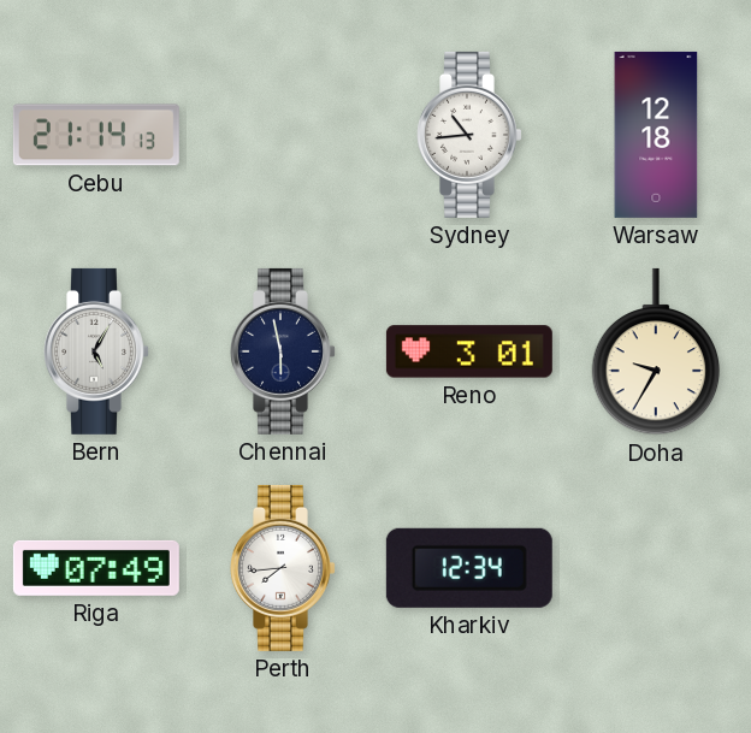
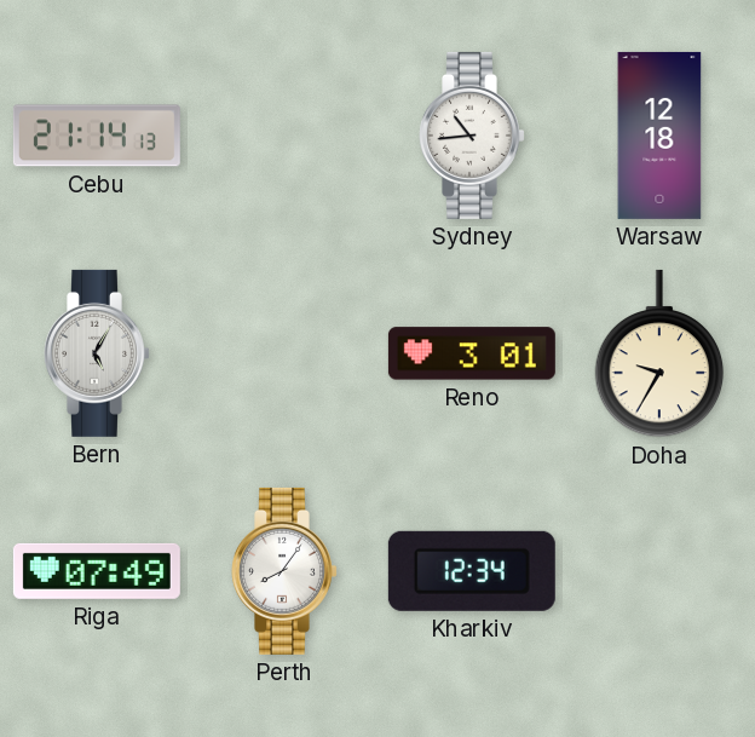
Chennai: 5:58 -> none (284, 351)
Perth: 7:44 -> 8:06 (286, 571)
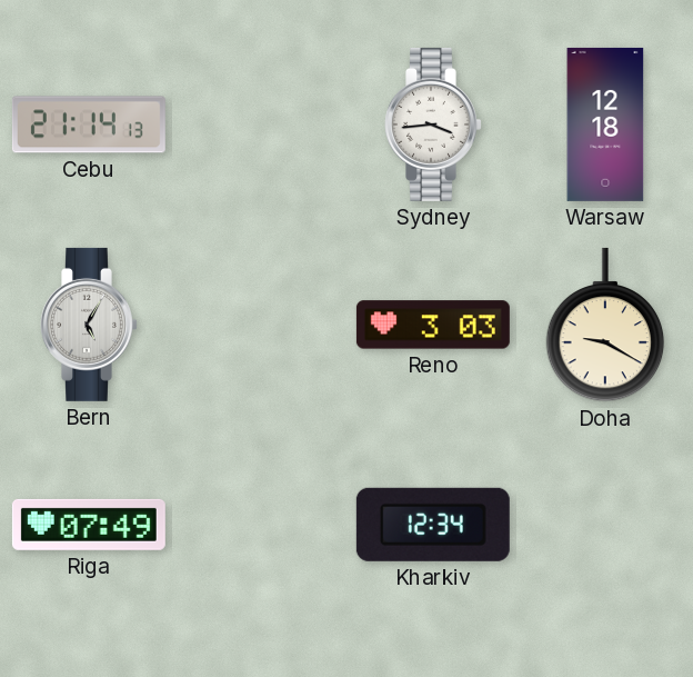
Sydney: 10:44 -> 3:44 (434, 125)
Reno: 3:01 -> 3:03 (433, 325)
Doha: 9:35 -> 9:20 (605, 325)
Perth: 8:06 -> none (286, 571)
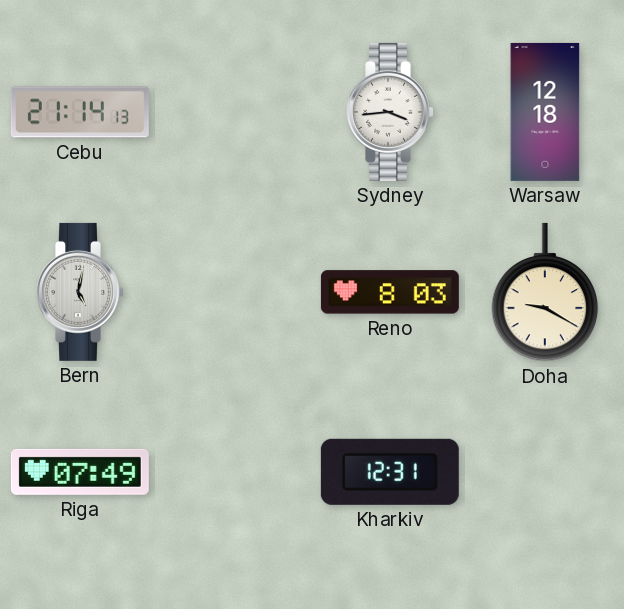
Bern: 5:05 -> 5:02 (81, 292)
Reno: 3:03 -> 8:03 (390, 292)
Kharkiv: 12:34 -> 12:31 (390, 472)
